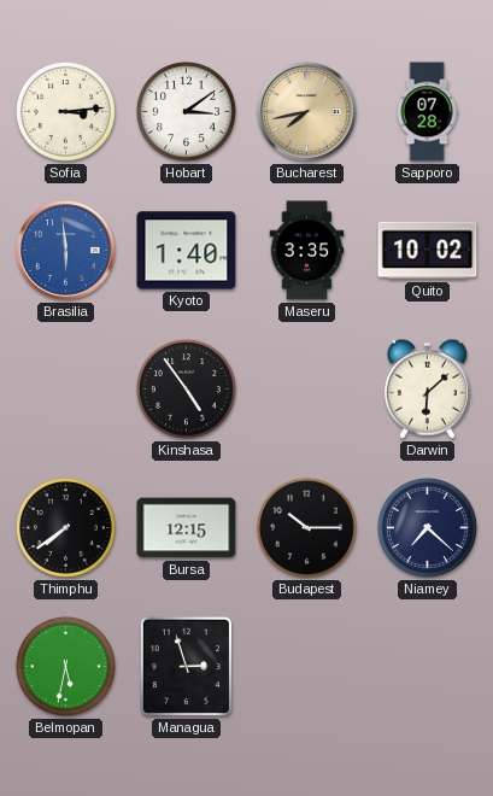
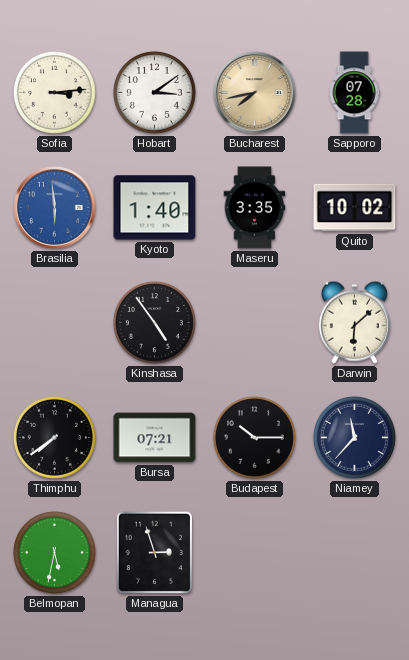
Bursa: 12:15 -> 07:21 (155, 438)
Niamey: 7:22 -> 11:37 (354, 437)
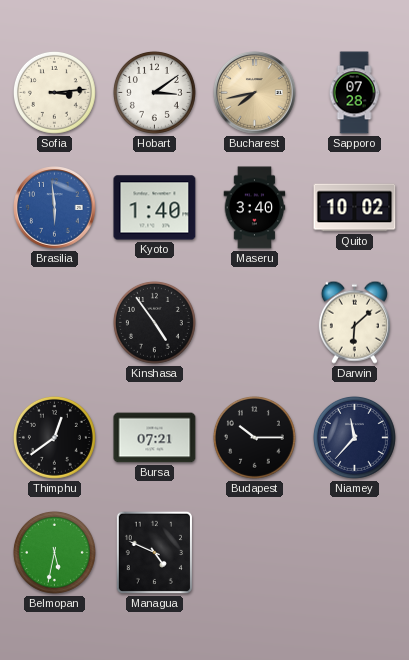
Maseru: 3:35 -> 3:40 (255, 208)
Thimphu: 7:39 -> 12:39 (54, 437)
Managua: 2:57 -> 4:49 (154, 552)
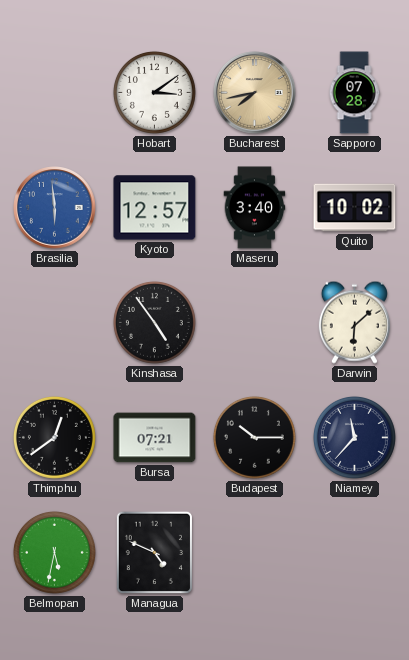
Sofia: 3:14 -> none (54, 92)
Kyoto: 1:40 -> 12:57 (155, 208)
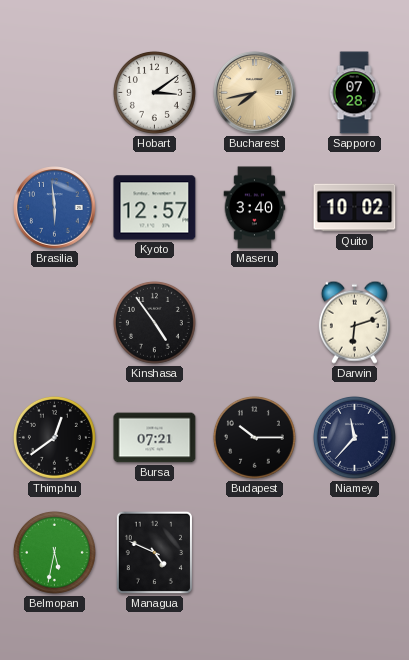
Darwin: 6:08 -> 6:12 (354, 322)
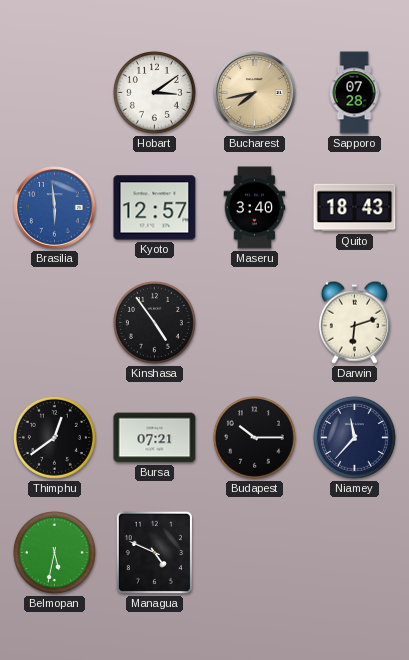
Quito: 10:02 -> 18:43 (355, 208)
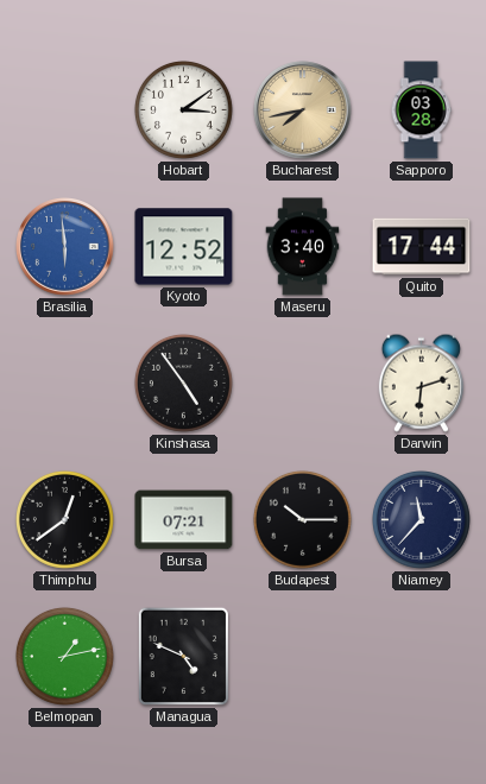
Sapporo: 07:28 -> 03:28 (421, 110)
Kyoto: 12:57 -> 12:52 (184, 247)
Quito: 18:43 -> 17:44 (422, 247)
Belmopan: 5:32 -> 1:13 (64, 656)
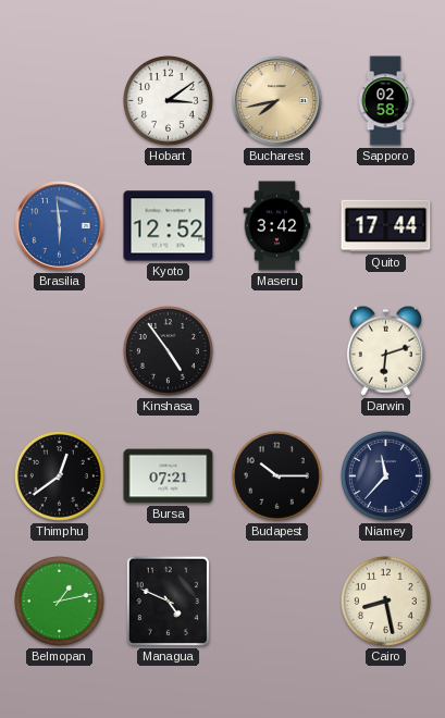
Sapporo: 03:28 -> 02:58 (385, 101)
Maseru: 3:40 -> 3:42 (277, 226)
Cairo: none -> 8:28 (385, 601)
